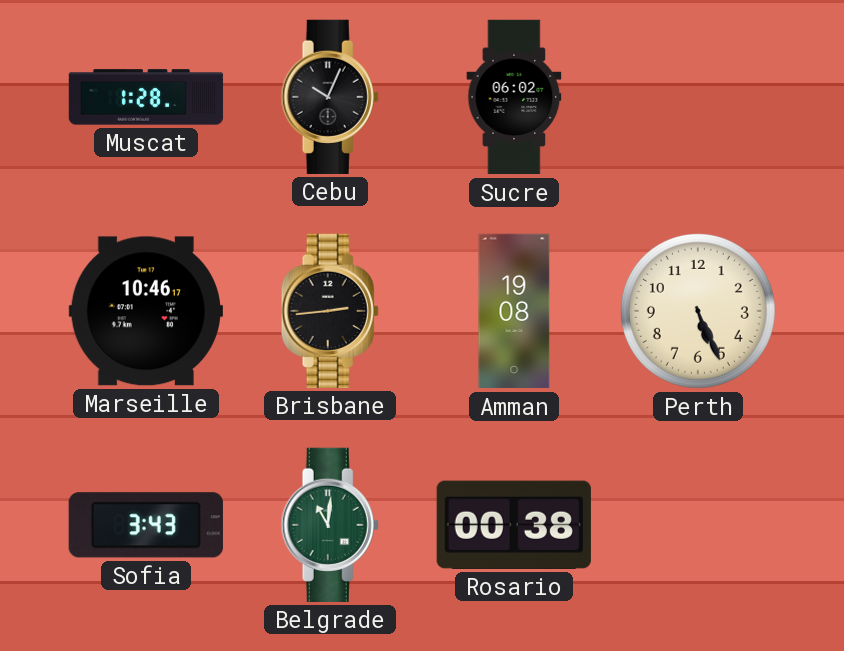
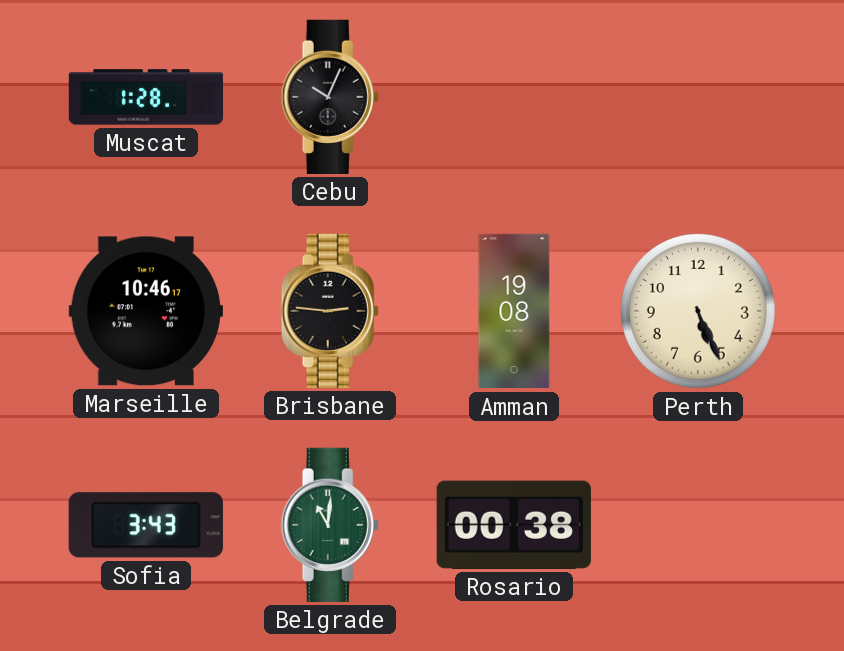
Sucre: 06:02 -> none (514, 97)
Brisbane: 2:44 -> 2:46 (330, 311)
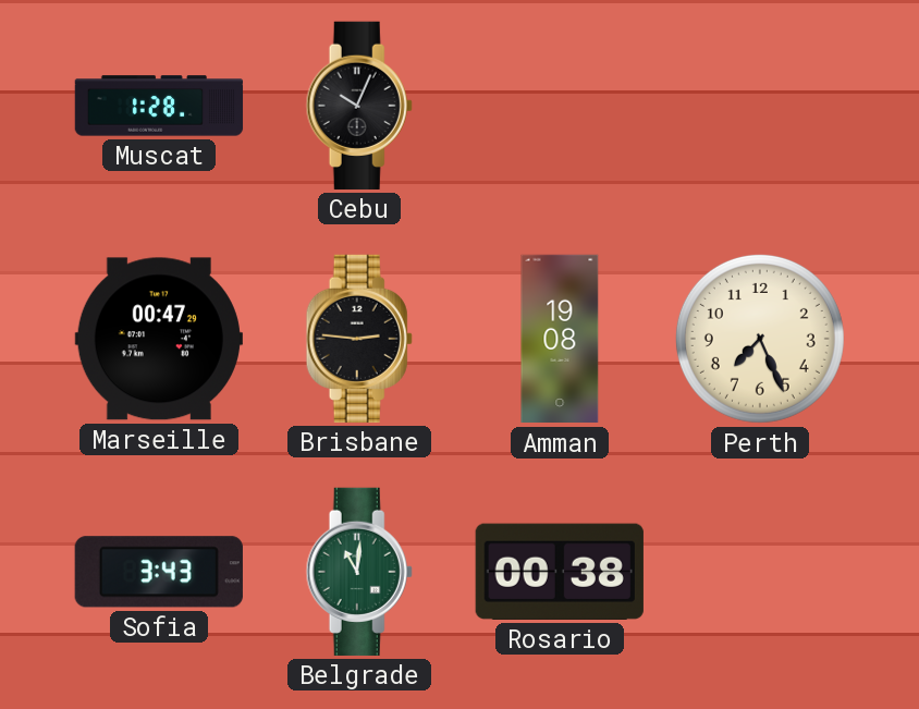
Marseille: 10:46 -> 00:47 (159, 339)
Perth: 5:26 -> 7:26 (760, 339)
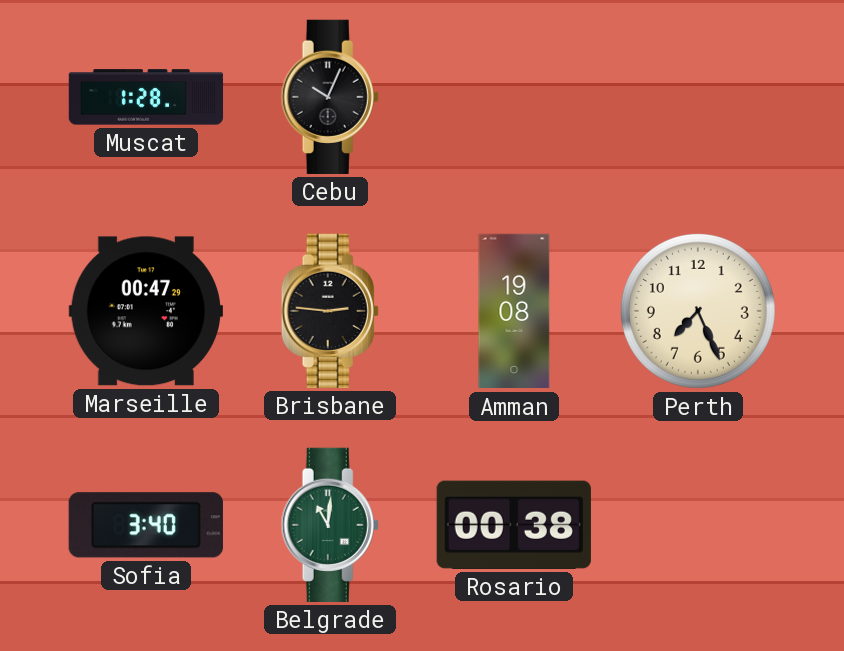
Sofia: 3:43 -> 3:40 (146, 525)
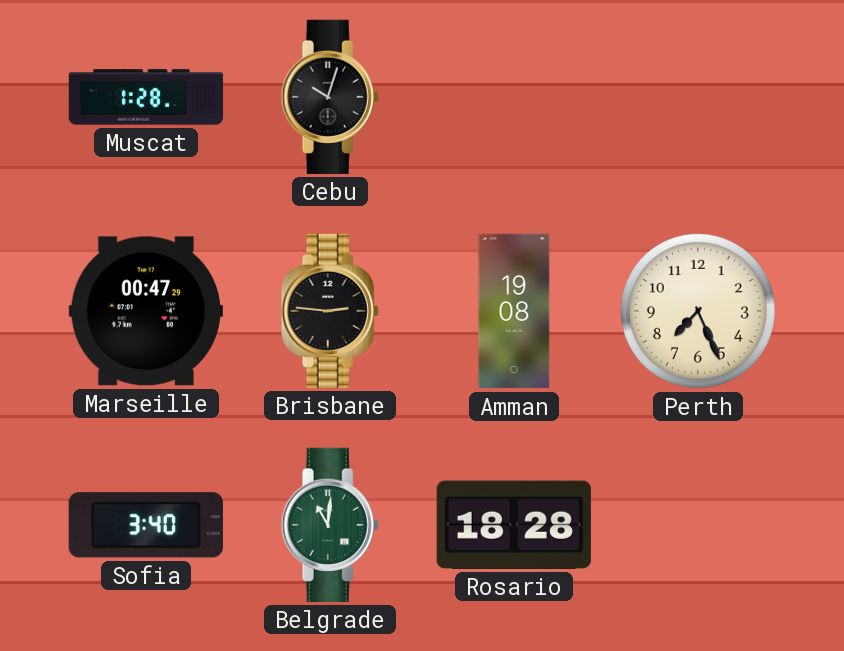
Cebu: 10:04 -> 10:03 (330, 97)
Rosario: 00:38 -> 18:28 (514, 525)
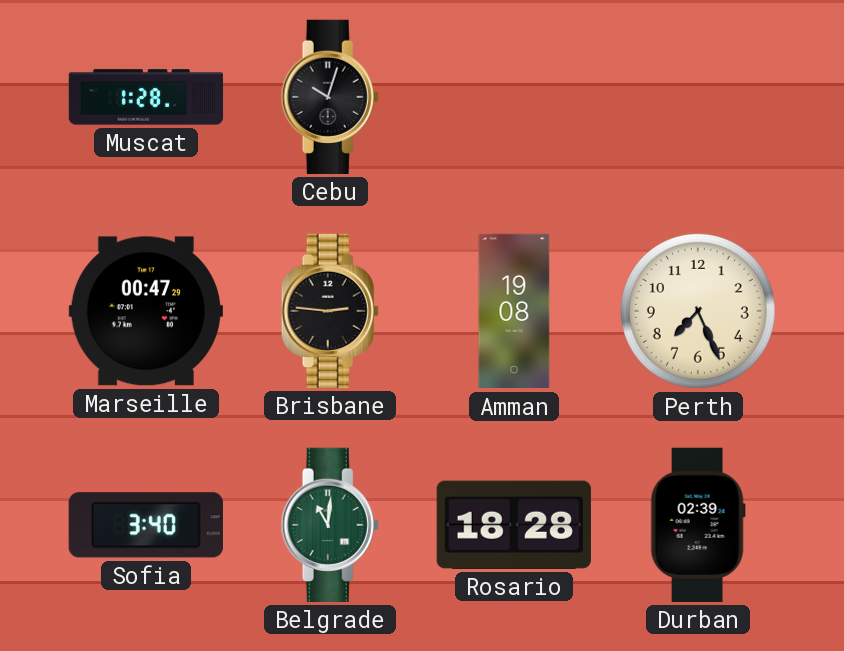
Durban: none -> 02:39 (698, 525)
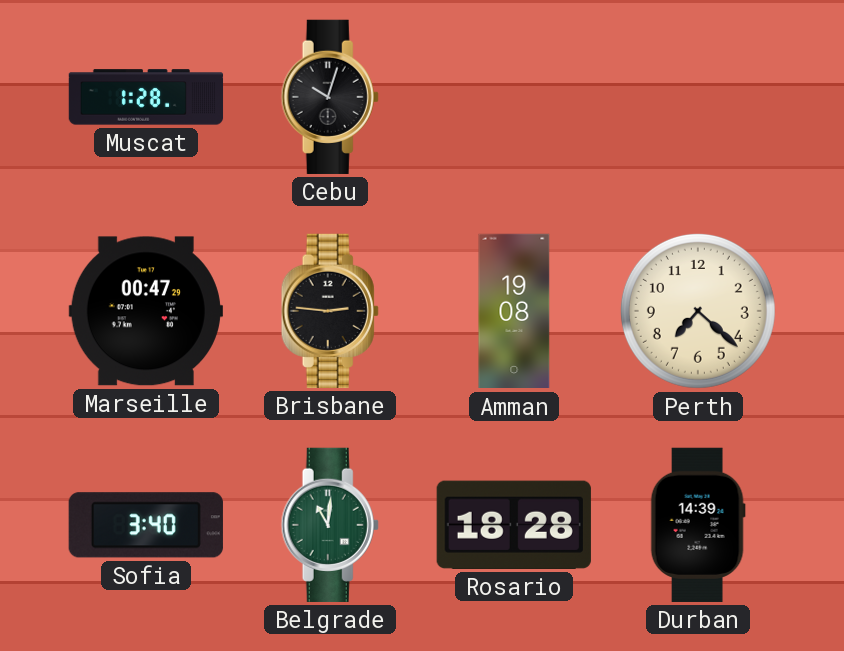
Perth: 7:26 -> 7:22 (698, 311)
Durban: 02:39 -> 14:39 (698, 525)
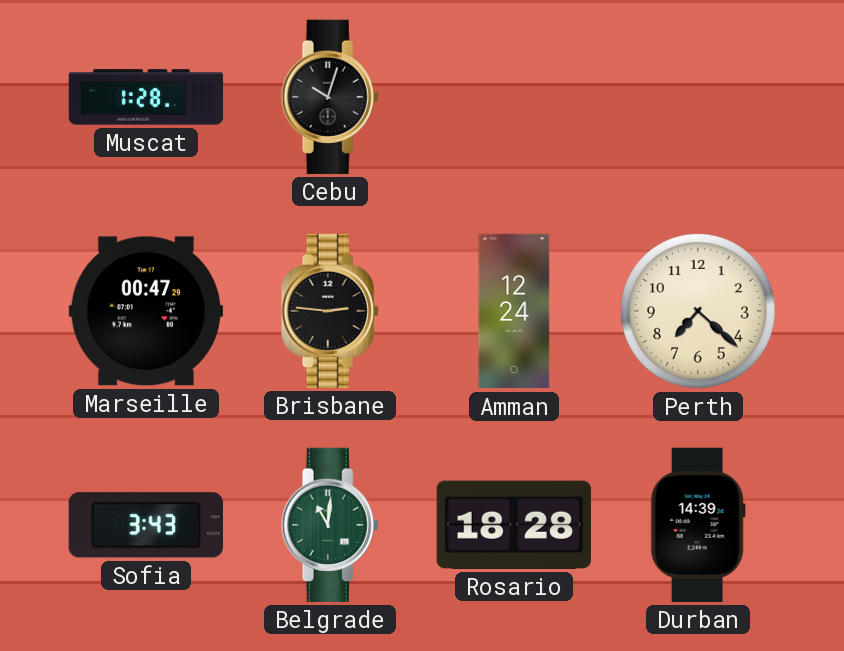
Amman: 19:08 -> 12:24 (514, 311)
Sofia: 3:40 -> 3:43 (146, 525)
